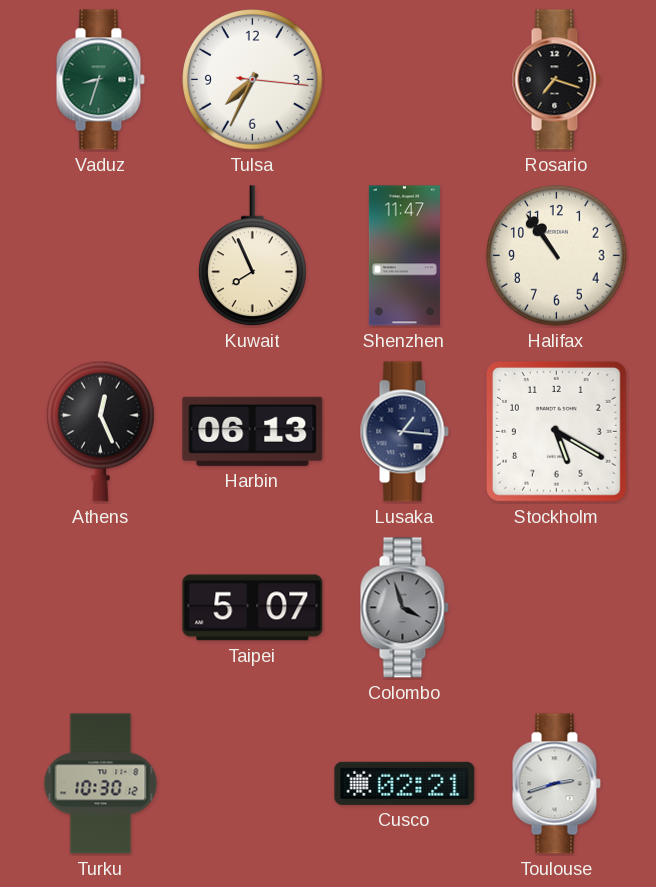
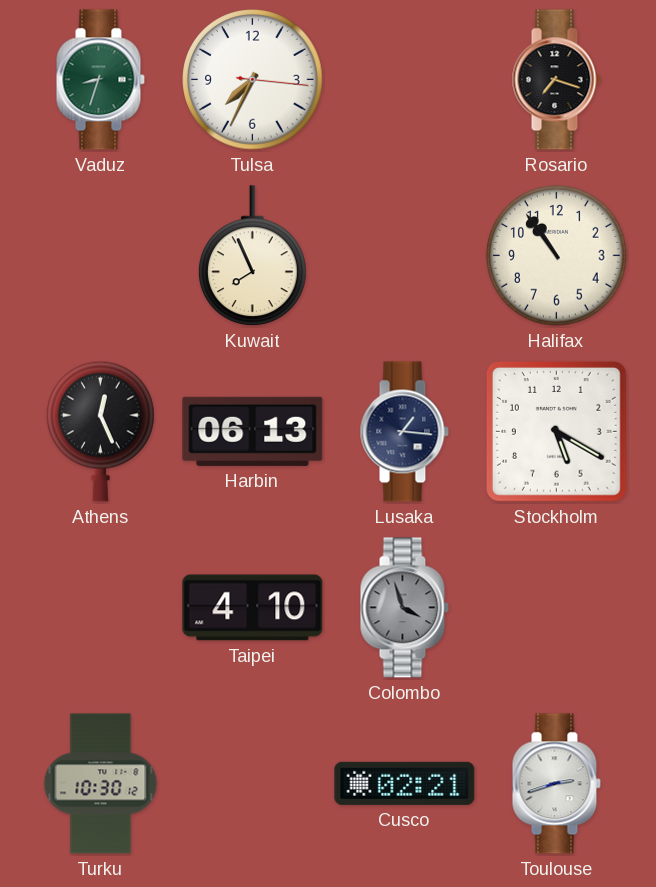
Shenzhen: 11:47 -> none (404, 256)
Taipei: 5:07 -> 4:10 (253, 608)
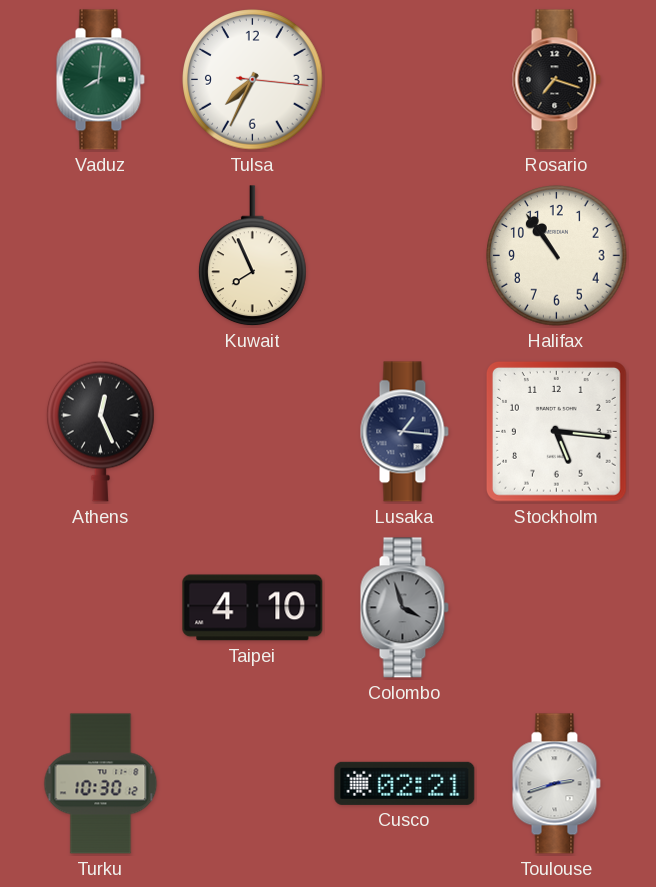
Vaduz: 8:33 -> 8:01 (100, 80)
Harbin: 06:13 -> none (253, 431)
Stockholm: 5:20 -> 5:16 (556, 431)
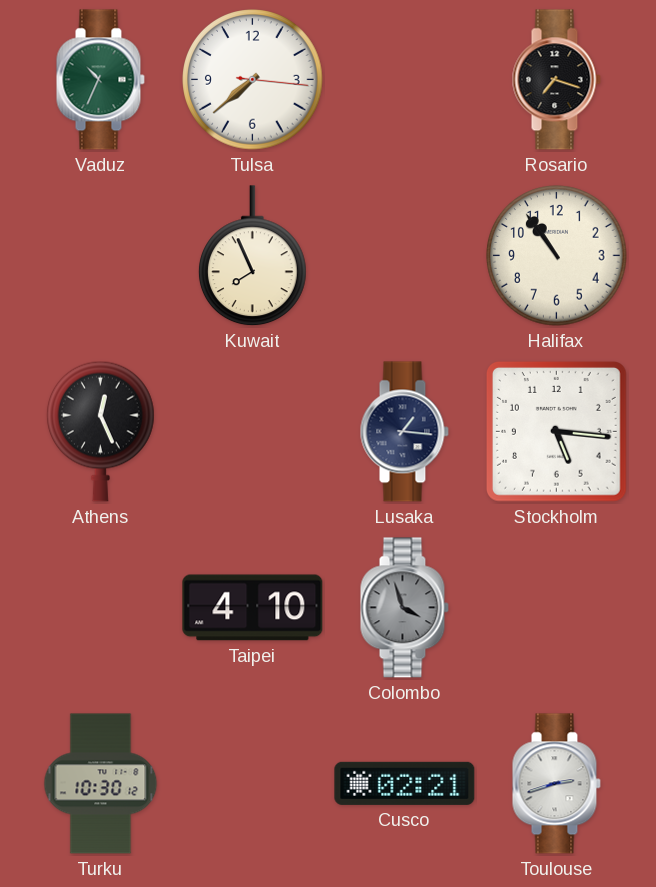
Vaduz: 8:01 -> 10:34 (100, 80)
Tulsa: 7:34 -> 7:38 (253, 80)
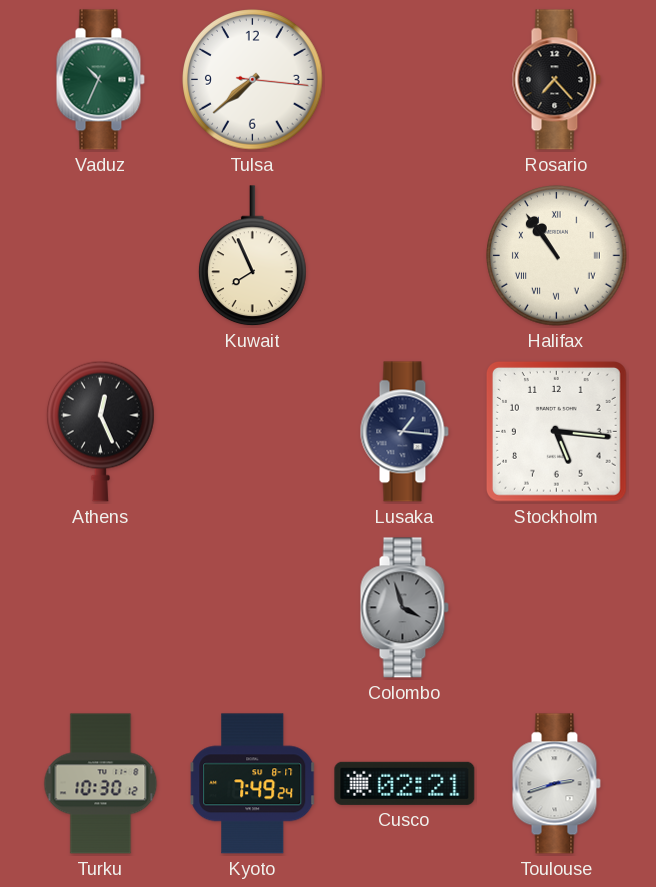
Rosario: 7:18 -> 7:23 (556, 80)
Halifax numerals: Arabic -> Roman (557, 256)
Taipei: 4:10 -> none (253, 608)
Kyoto: none -> 7:49 (253, 784)
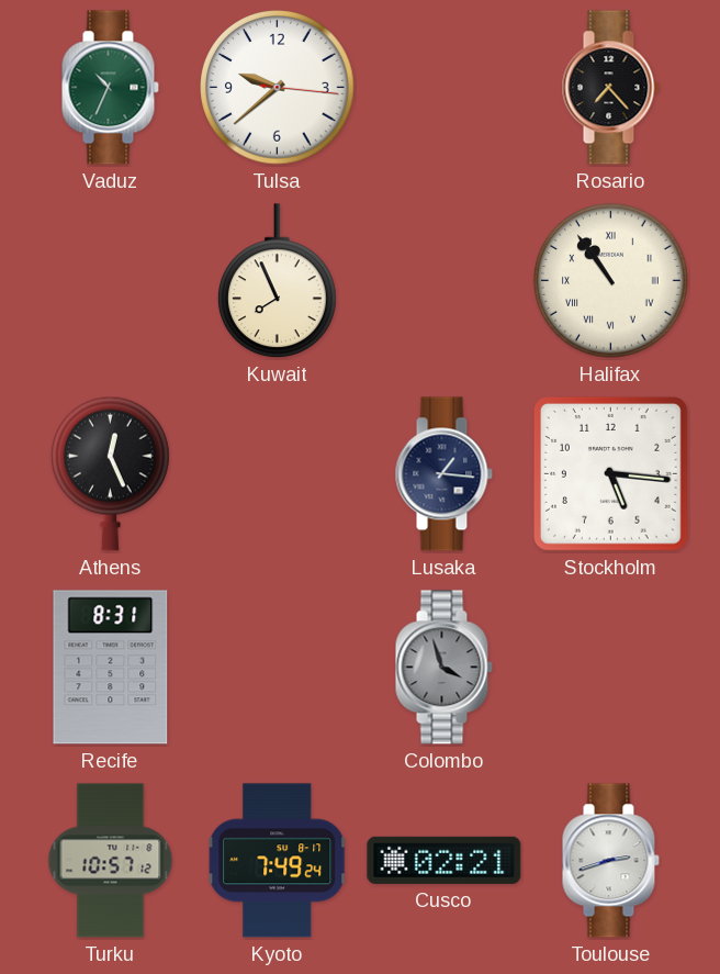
Tulsa: 7:38 -> 9:38 (278, 88)
Recife: none -> 8:31 (111, 668)
Turku: 10:30 -> 10:57 (111, 861)
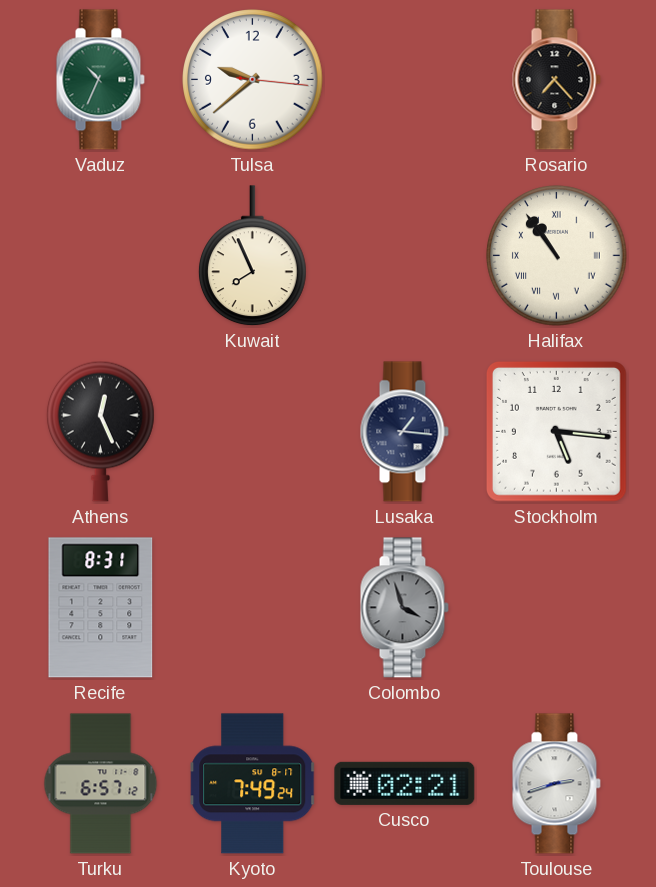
Turku: 10:57 -> 6:57 (101, 784)
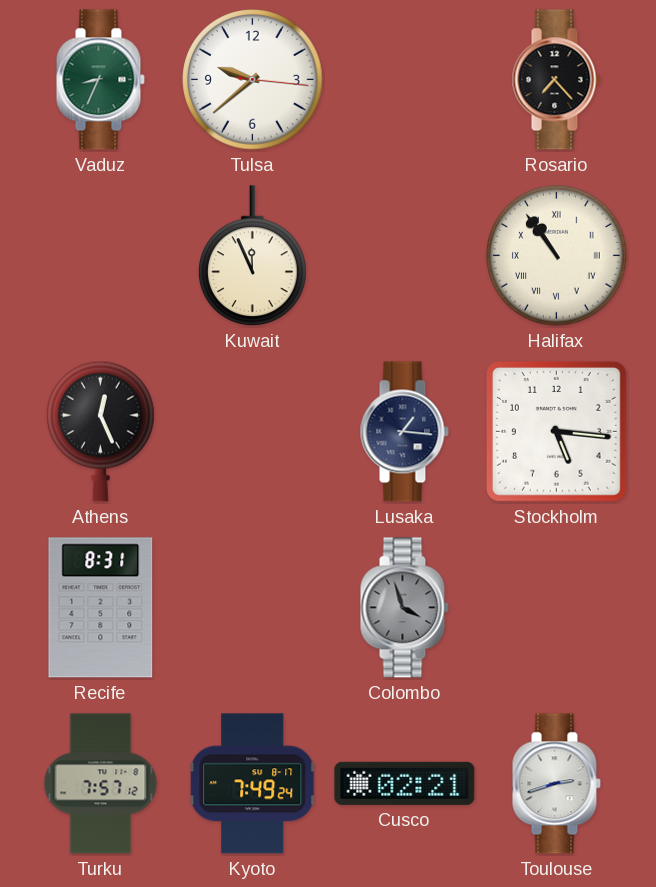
Vaduz: 10:34 -> 8:34 (100, 80)
Kuwait: 7:56 -> 11:56 (253, 256)
Turku: 6:57 -> 7:57 (101, 784)
